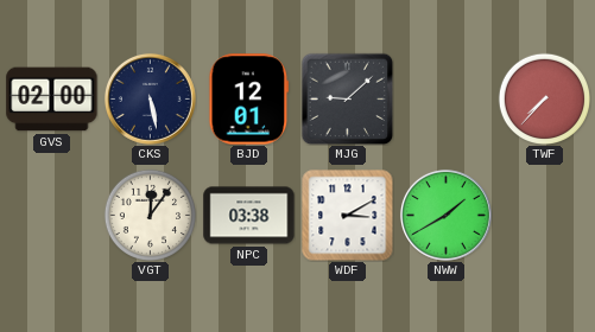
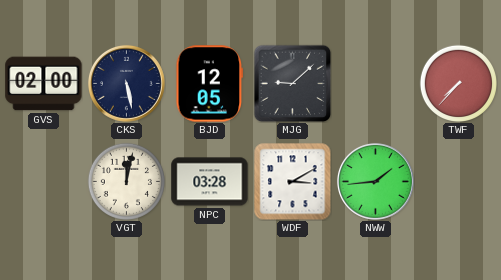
BJD: 12:01 -> 12:05 (210, 84)
VGT: 12:06 -> 12:02 (126, 181)
NPC: 03:38 -> 03:28 (210, 182)
NWW: 1:40 -> 1:44 (375, 181)
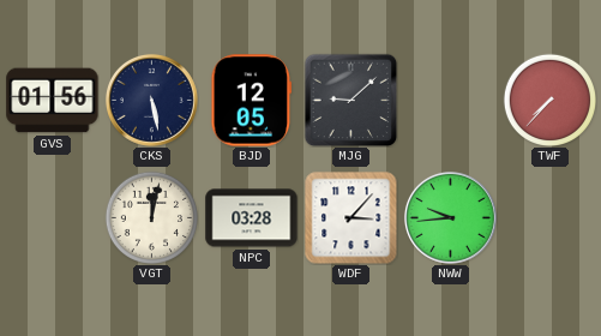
GVS: 02:00 -> 01:56 (53, 101)
WDF: 3:10 -> 3:07 (350, 218)
NWW: 1:44 -> 9:44 (450, 217)
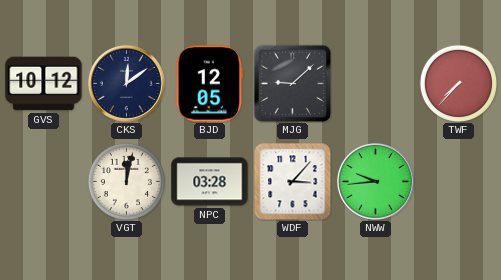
GVS: 01:56 -> 10:12 (44, 84)
CKS: 5:28 -> 12:09 (126, 83)
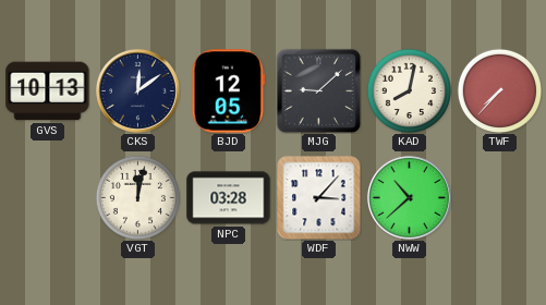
GVS: 10:12 -> 10:13 (48, 91)
KAD: none -> 8:02 (409, 90)
NWW: 9:44 -> 10:38 (409, 197)
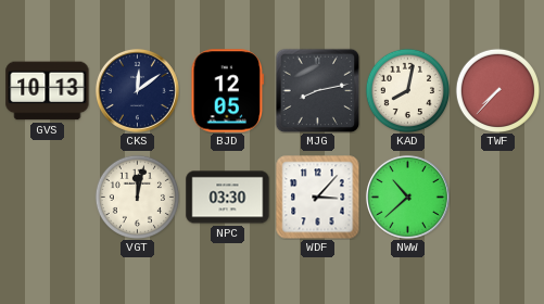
MJG: 9:08 -> 8:13 (317, 90)
NPC: 03:28 -> 03:30 (228, 198)
